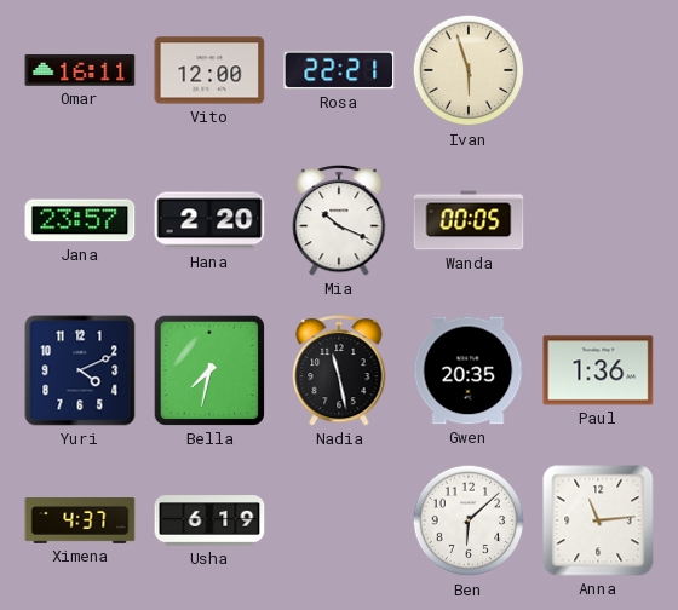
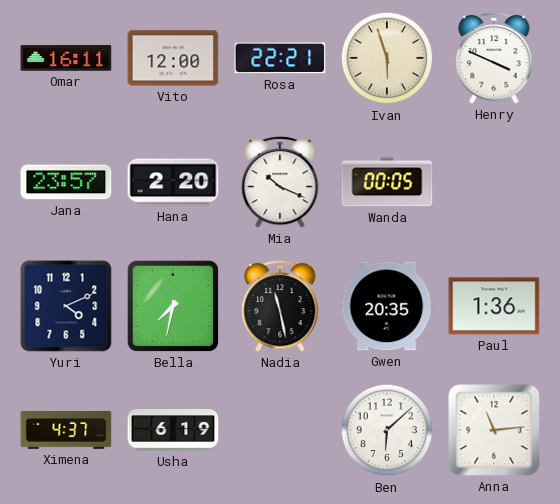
Henry: none -> 3:49 (494, 58)
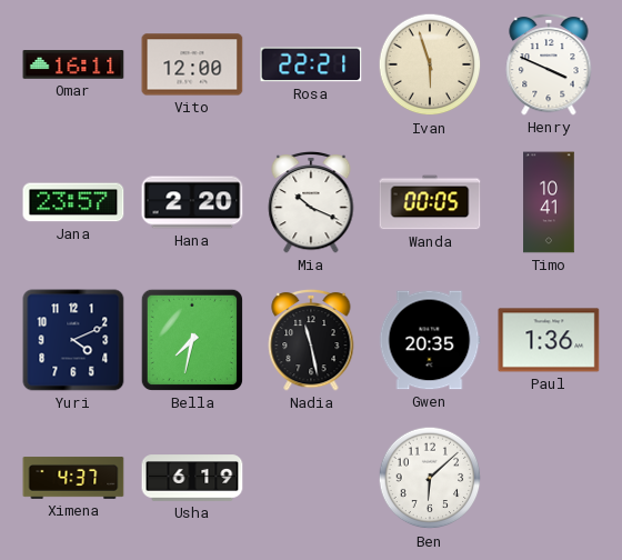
Timo: none -> 10:41 (549, 202)
Anna: 11:14 -> none (494, 430)
